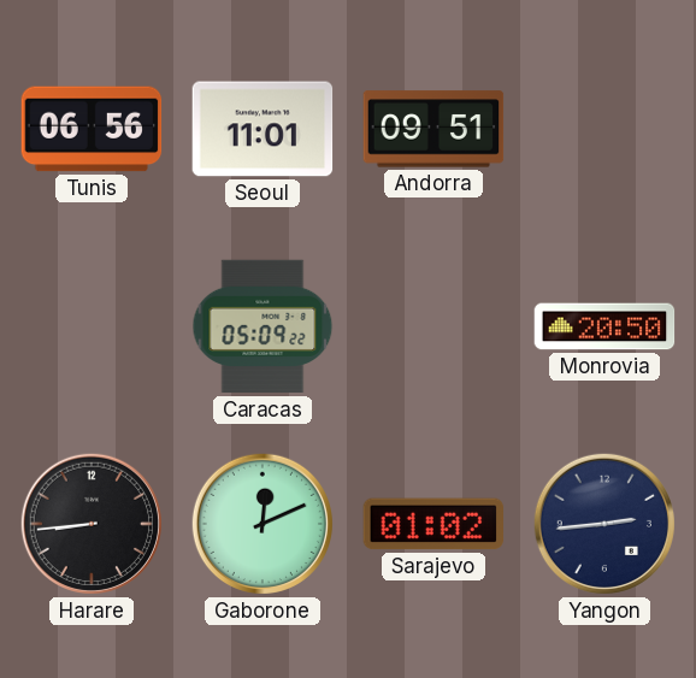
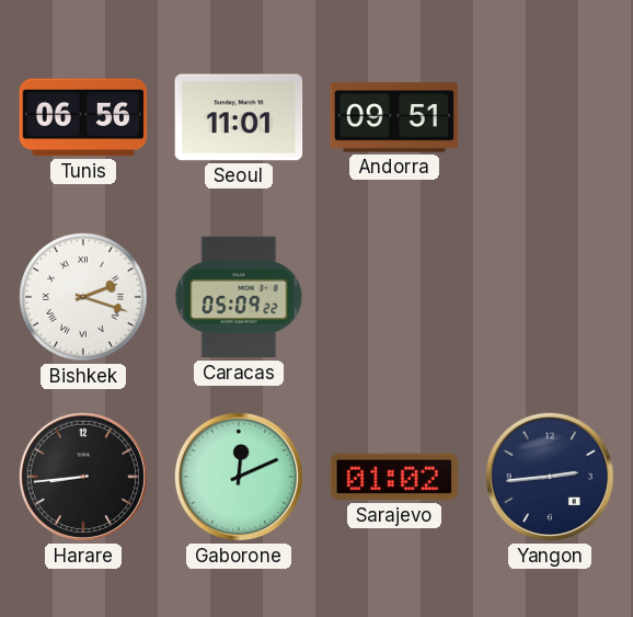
Bishkek: none -> 2:18 (83, 297)
Monrovia: 20:50 -> none (604, 326)
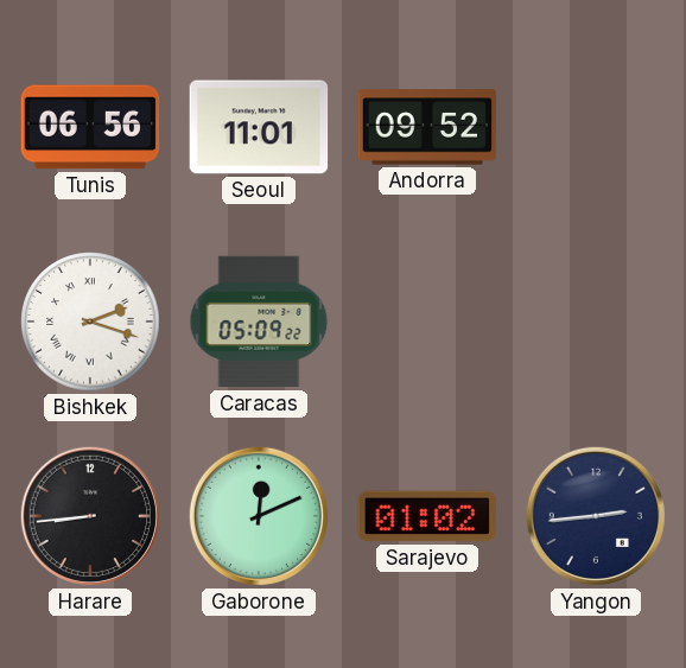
Andorra: 09:51 -> 09:52 (427, 127)
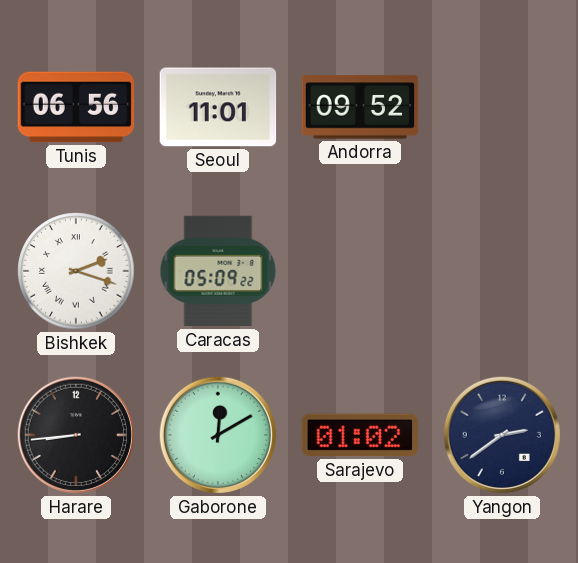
Gaborone: 12:11 -> 12:10 (217, 435)
Yangon: 2:44 -> 2:39 (501, 435)
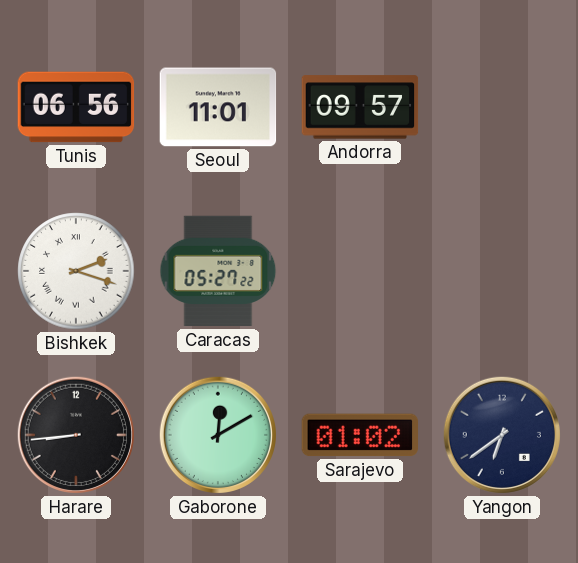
Andorra: 09:52 -> 09:57 (360, 107)
Caracas: 05:09 -> 05:27 (218, 271)
Yangon: 2:39 -> 6:39 (501, 435)
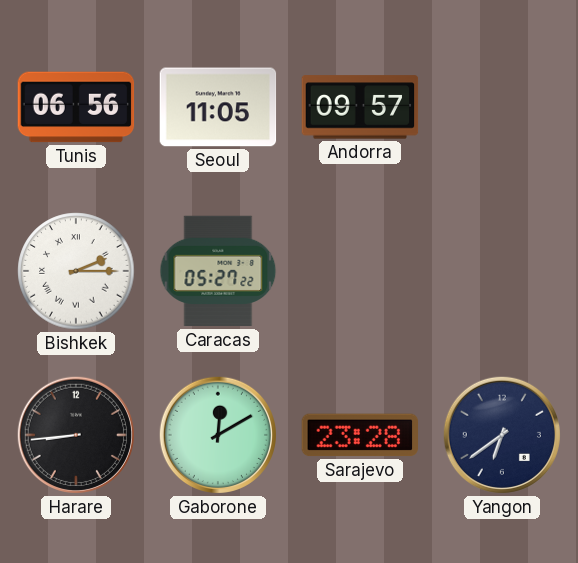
Seoul: 11:01 -> 11:05 (218, 107)
Bishkek: 2:18 -> 2:15 (76, 271)
Sarajevo: 01:02 -> 23:28 (360, 435)
